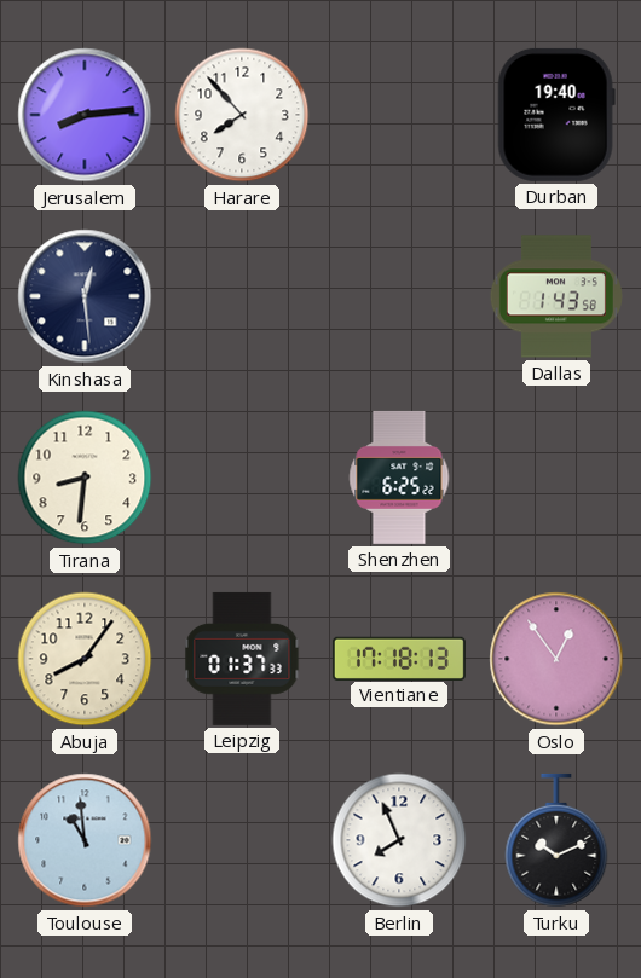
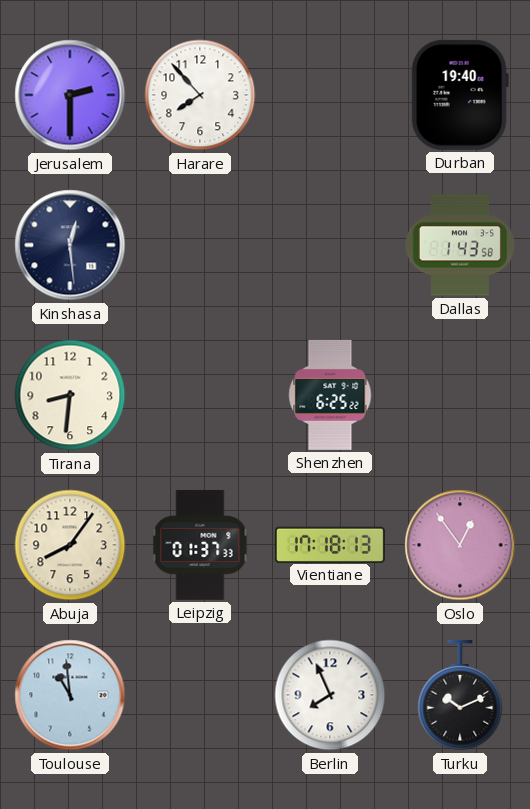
Jerusalem: 8:14 -> 2:30 (70, 95)
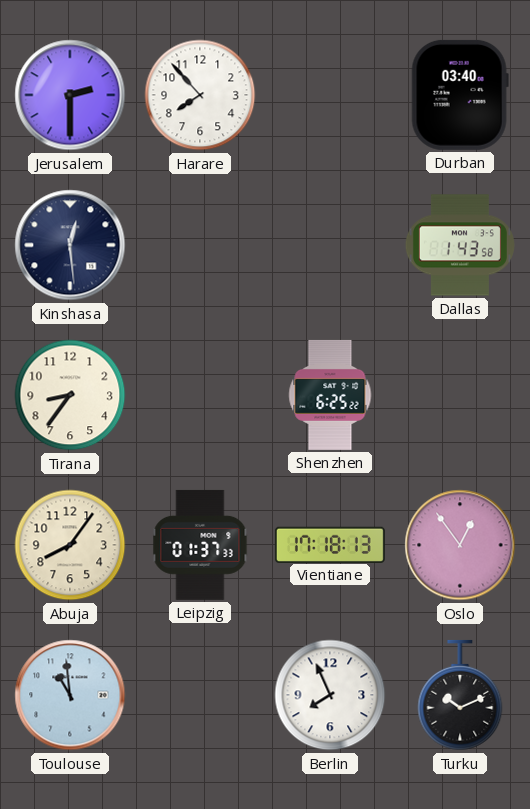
Durban: 19:40 -> 03:40 (460, 95)
Tirana: 8:31 -> 8:36 (70, 395)
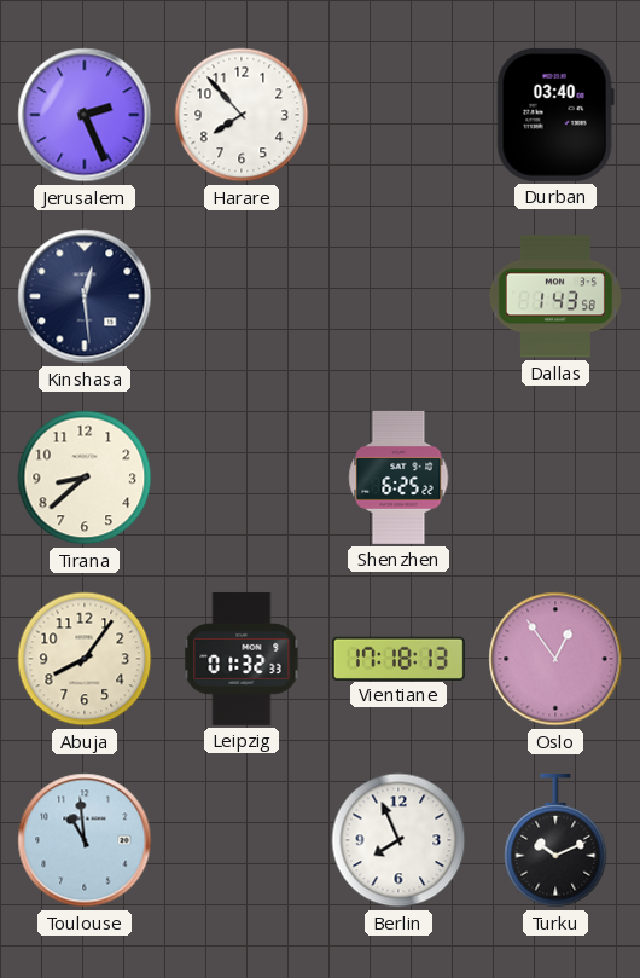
Jerusalem: 2:30 -> 2:26 (85, 115)
Tirana: 8:36 -> 8:38 (85, 478)
Leipzig: 01:37 -> 01:32 (242, 659)
